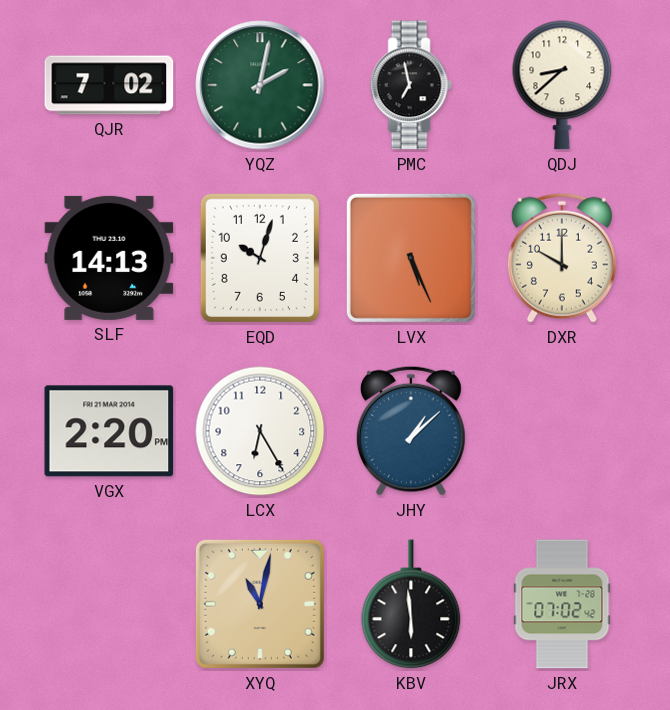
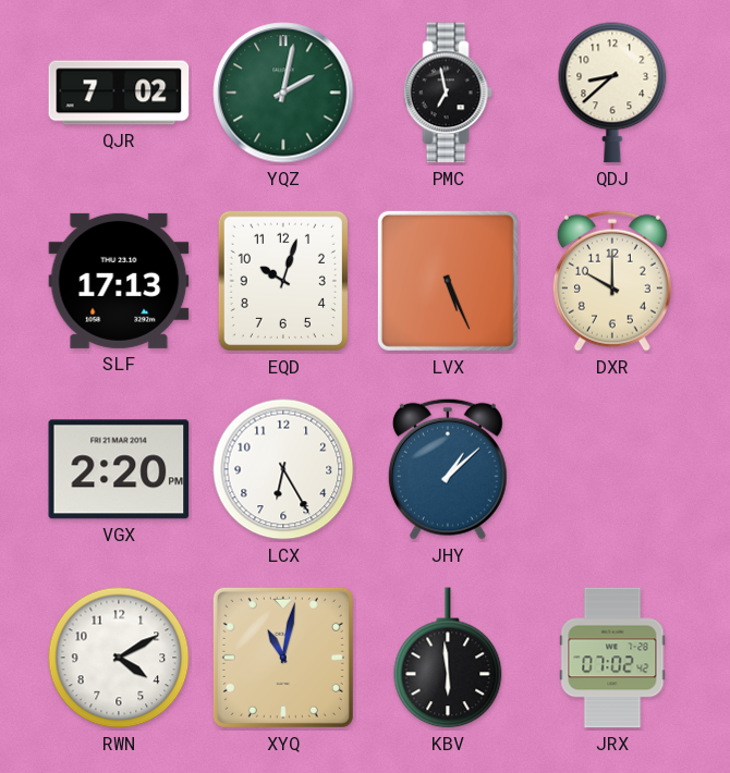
SLF: 14:13 -> 17:13 (119, 281)
RWN: none -> 4:10 (119, 658)
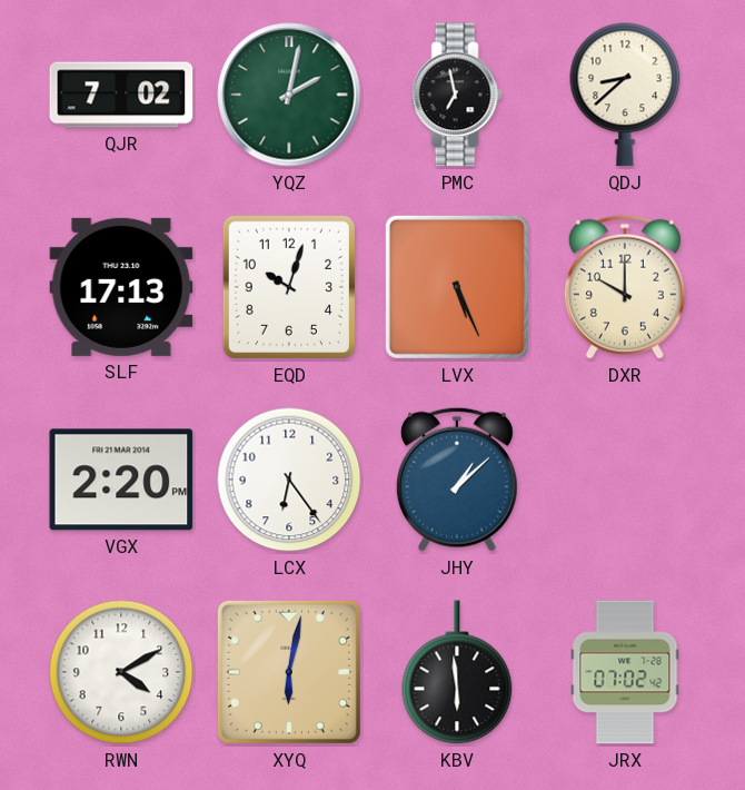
LCX: 6:25 -> 6:24 (289, 480)
XYQ: 11:02 -> 6:02 (289, 672)
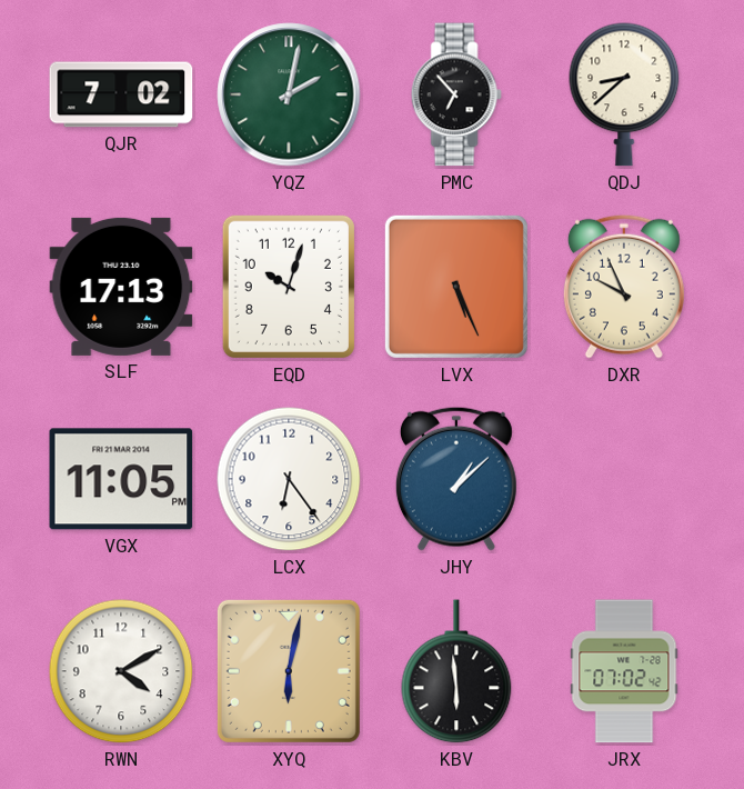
PMC: 6:58 -> 6:53 (456, 94)
DXR: 10:00 -> 9:56 (624, 287)
VGX: 2:20 -> 11:05 (121, 479)
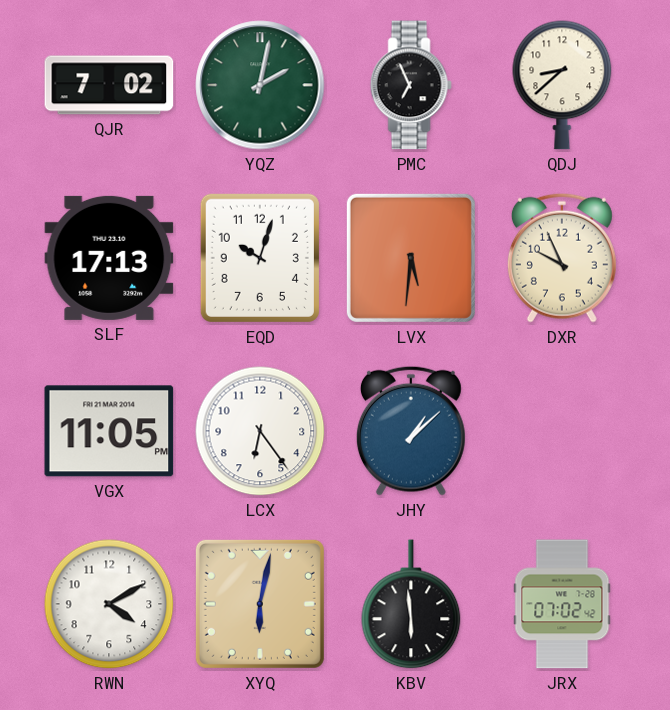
PMC: 6:53 -> 6:56 (411, 85)
LVX: 5:26 -> 5:31 (411, 258)
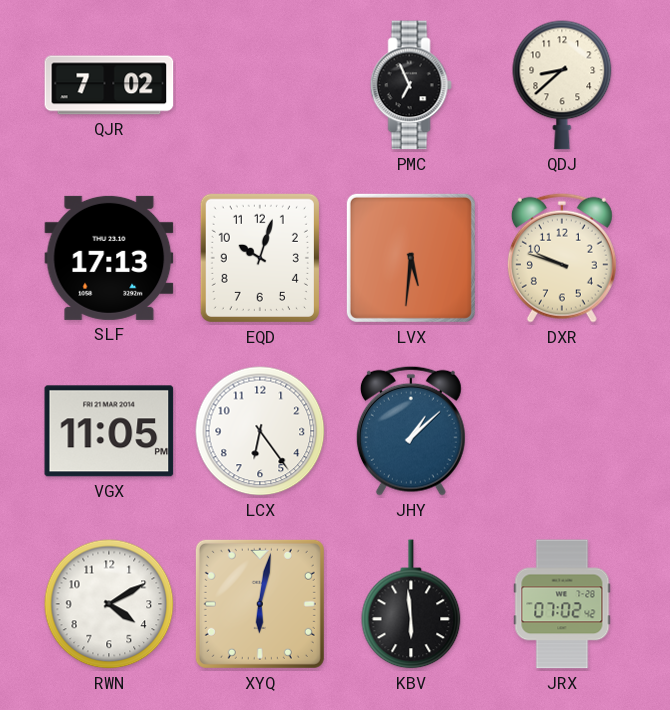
YQZ: 2:02 -> none (260, 85)
DXR: 9:56 -> 9:48 (562, 258)
